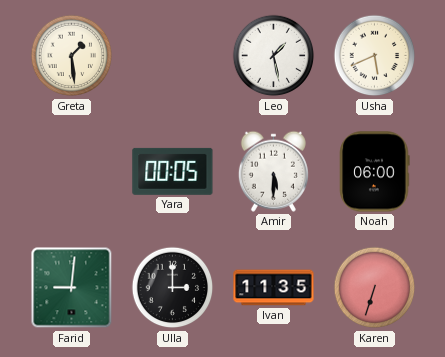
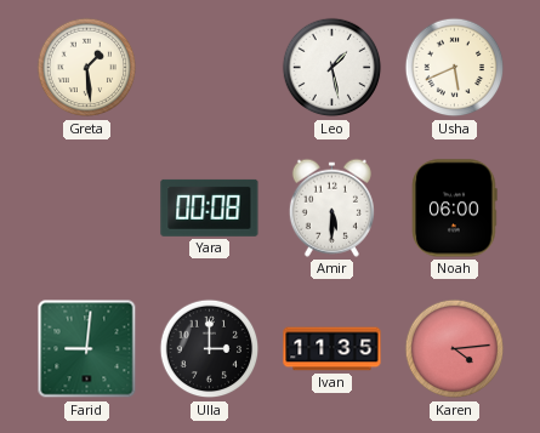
Yara: 00:05 -> 00:08 (210, 207)
Karen: 6:33 -> 4:14 (455, 349)
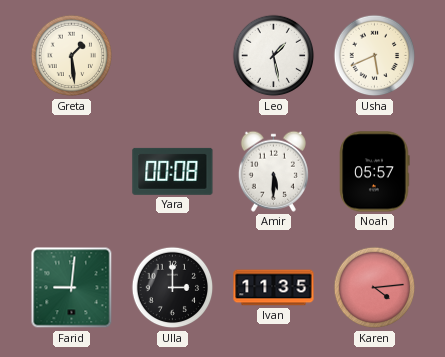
Noah: 06:00 -> 05:57 (375, 172)
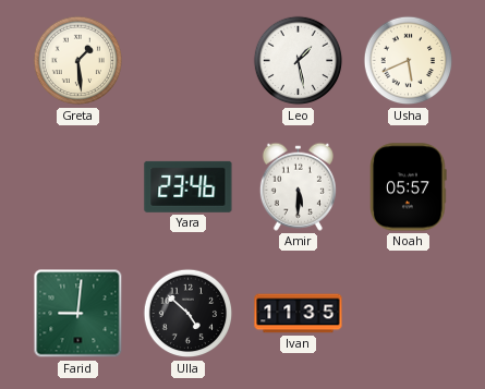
Yara: 00:08 -> 23:46 (189, 186)
Ulla: 3:00 -> 4:52 (189, 314)
Karen: 4:14 -> none (375, 288)
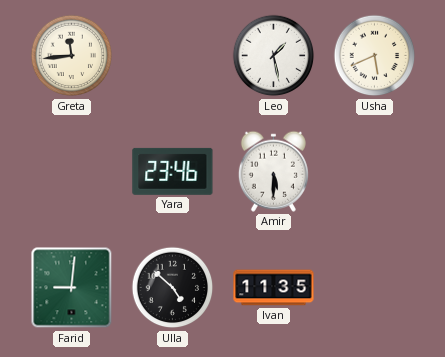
Greta: 1:29 -> 11:44 (72, 56)
Noah: 05:57 -> none (409, 187)
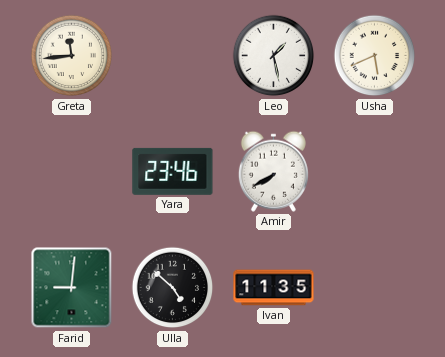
Amir: 5:30 -> 7:40 (273, 171)
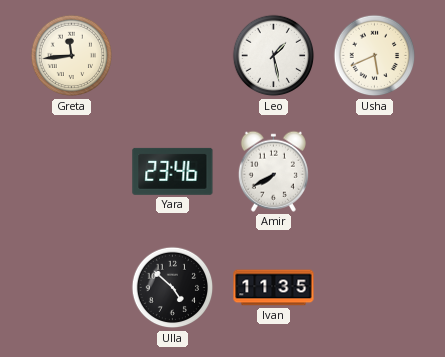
Farid: 9:01 -> none (72, 288)
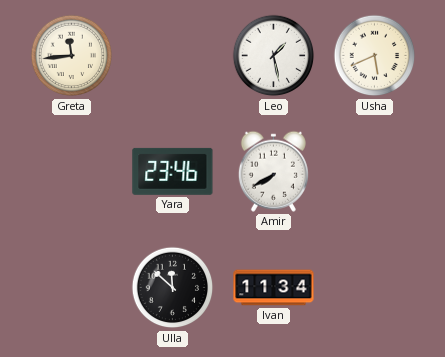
Ulla: 4:52 -> 11:52 (173, 288)
Ivan: 11:35 -> 11:34 (274, 288)
